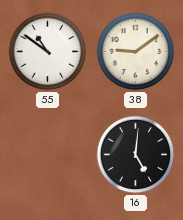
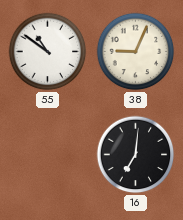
38: 9:09 -> 9:04 (136, 52)
16: 5:01 -> 7:01 (136, 155)
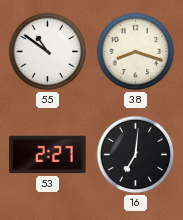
38: 9:04 -> 8:18 (136, 52)
53: none -> 2:27 (48, 155)
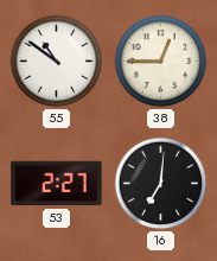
38: 8:18 -> 12:45 (161, 62)
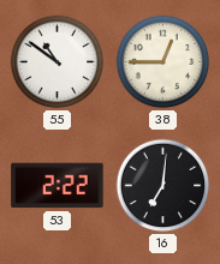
53: 2:27 -> 2:22 (58, 186)
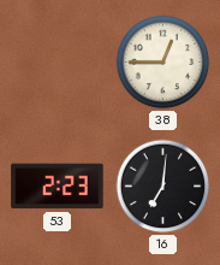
55: 10:51 -> none (58, 62)
53: 2:22 -> 2:23 (58, 187)
